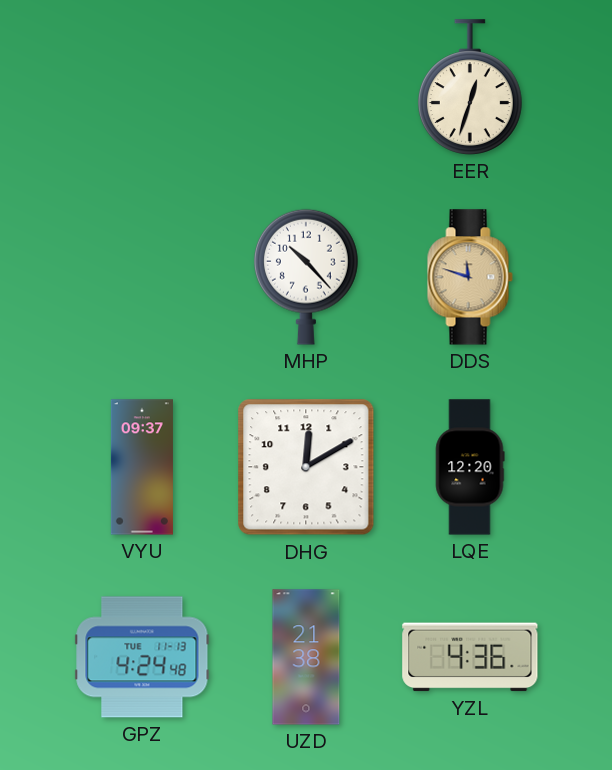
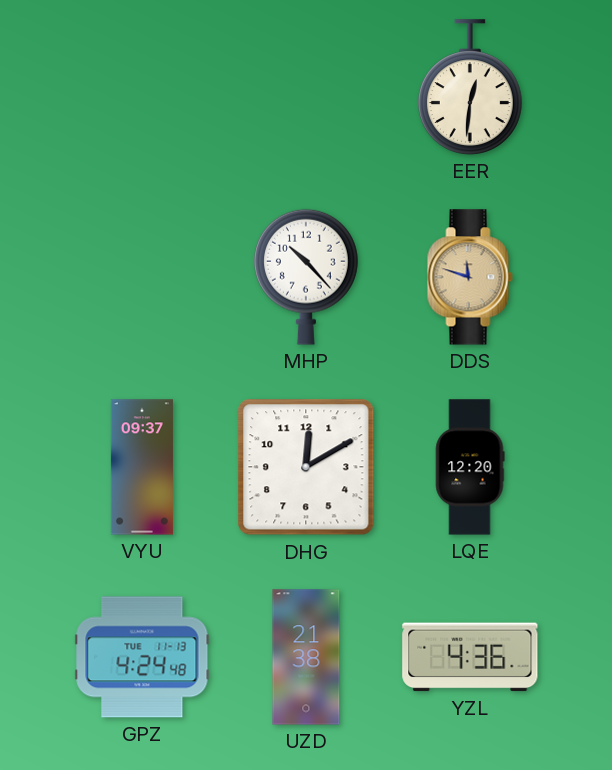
EER: 12:33 -> 12:31 (470, 87)
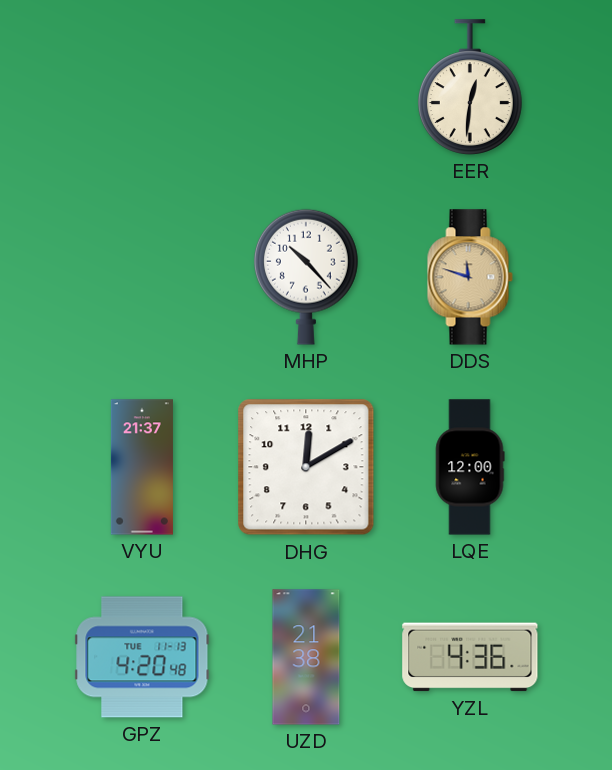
VYU: 09:37 -> 21:37 (142, 467)
LQE: 12:20 -> 12:00 (470, 467)
GPZ: 4:24 -> 4:20 (142, 657)
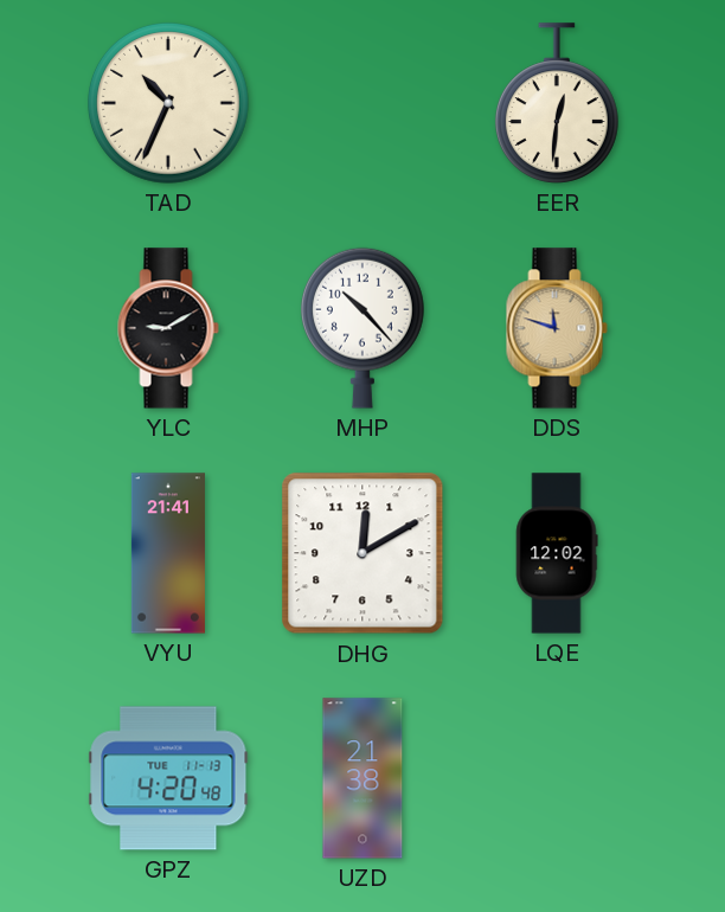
TAD: none -> 10:34 (169, 104)
YLC: none -> 9:10 (168, 328)
VYU: 21:37 -> 21:41 (168, 553)
LQE: 12:00 -> 12:02 (557, 553)
YZL: 4:36 -> none (470, 657)
